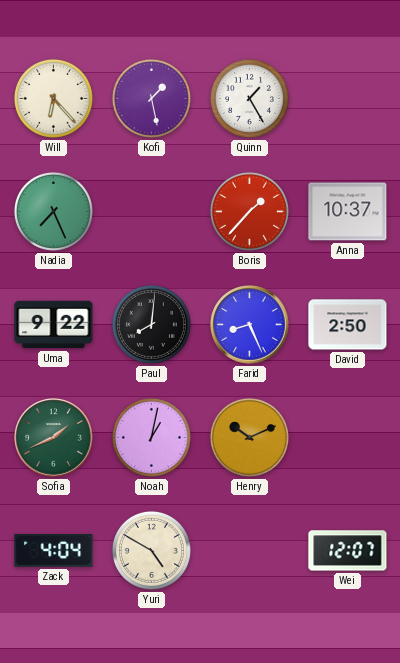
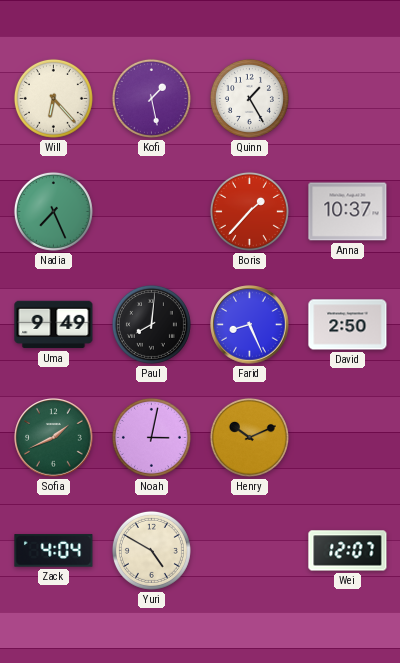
Uma: 9:22 -> 9:49 (54, 325)
Noah: 1:02 -> 3:02 (151, 437)
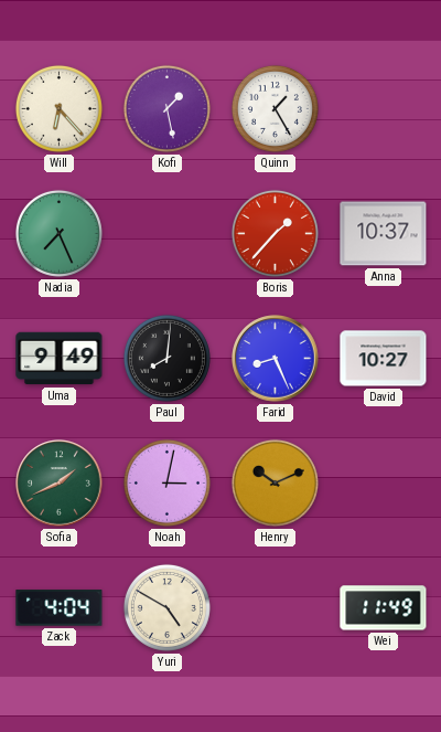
David: 2:50 -> 10:27 (384, 359)
Wei: 12:07 -> 11:49 (384, 608)
